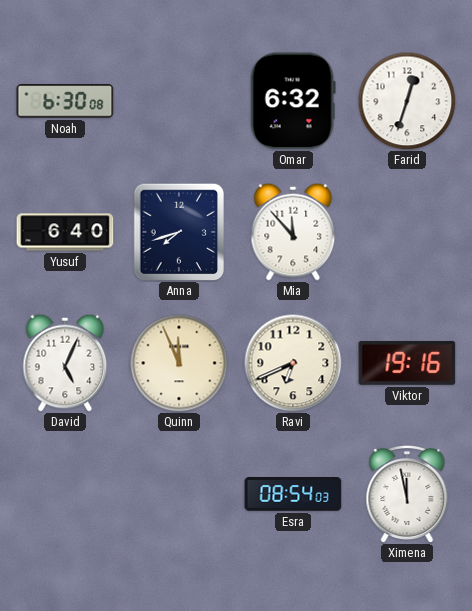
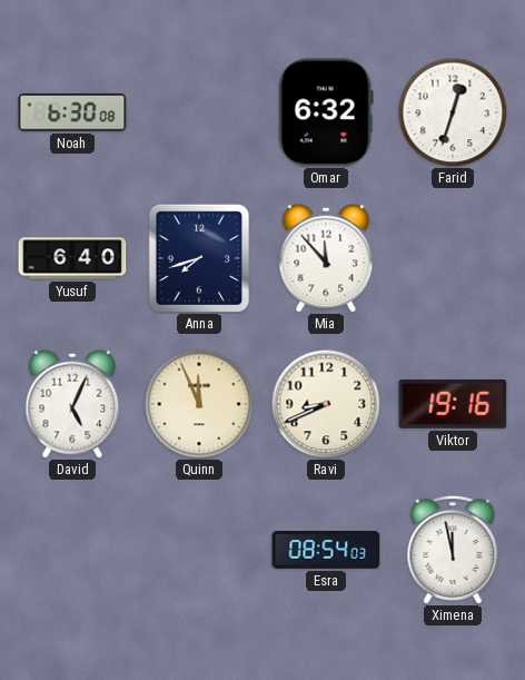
Ravi: 6:41 -> 8:41 (326, 404)
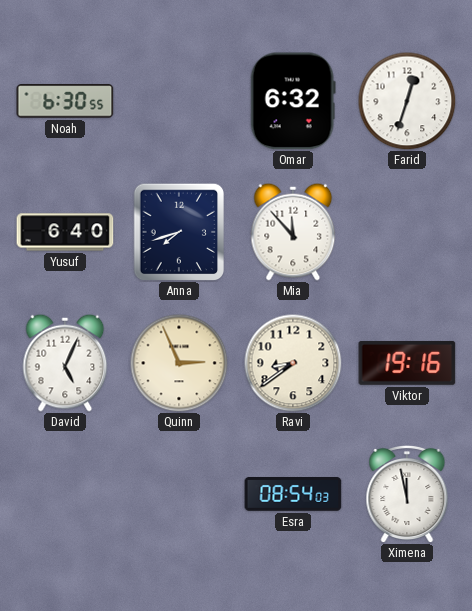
Noah: 6:30:08 -> 6:30:55 (65, 101)
Quinn: 11:56 -> 2:56 (179, 363)
Ravi: 8:41 -> 8:39 (293, 363)
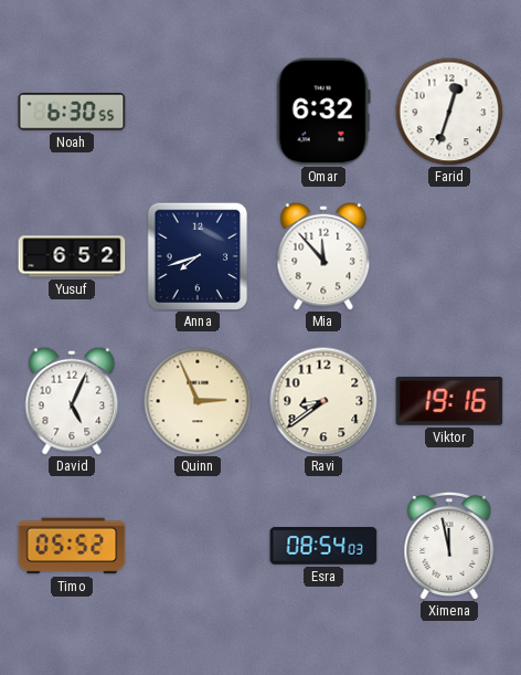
Yusuf: 6:40 -> 6:52 (72, 256)
Timo: none -> 05:52 (72, 546)
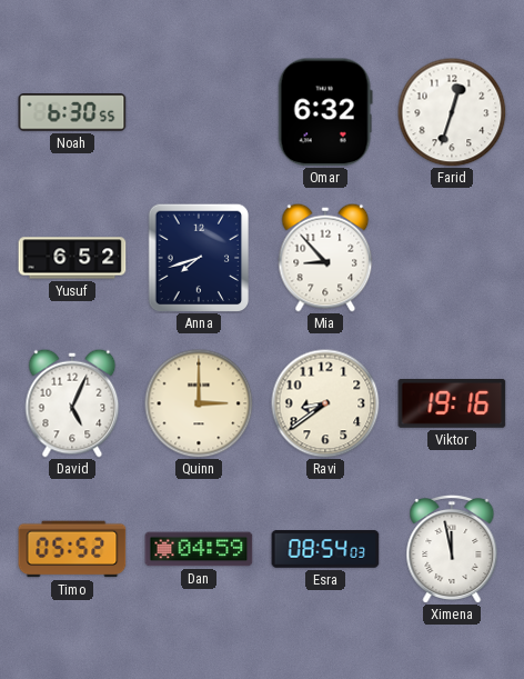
Mia: 11:53 -> 8:53 (325, 258)
Quinn: 2:56 -> 3:00 (199, 403)
Dan: none -> 04:59 (199, 549)
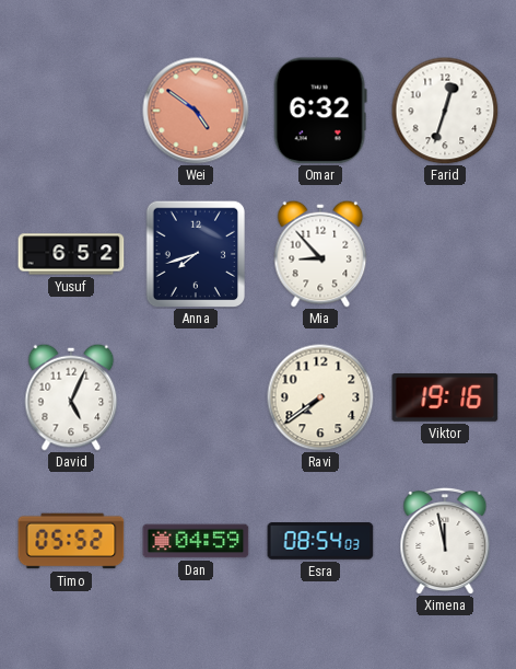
Noah: 6:30 -> none (72, 112)
Wei: none -> 4:51 (196, 111)
Quinn: 3:00 -> none (199, 403)
Ravi: 8:39 -> 7:39 (320, 397)
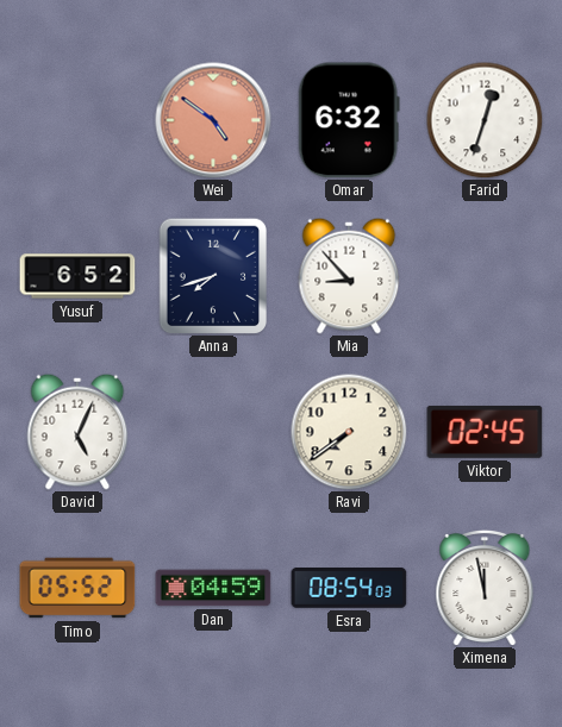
Viktor: 19:16 -> 02:45 (485, 432)
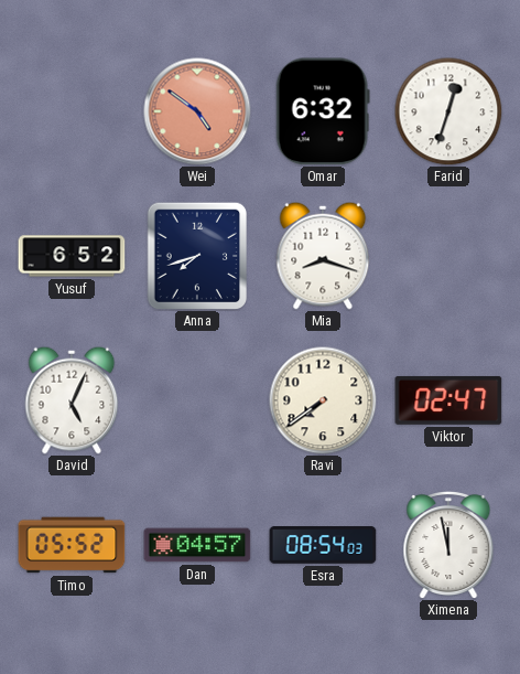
Mia: 8:53 -> 8:18 (323, 256)
Viktor: 02:45 -> 02:47 (448, 400)
Dan: 04:59 -> 04:57 (197, 545)
